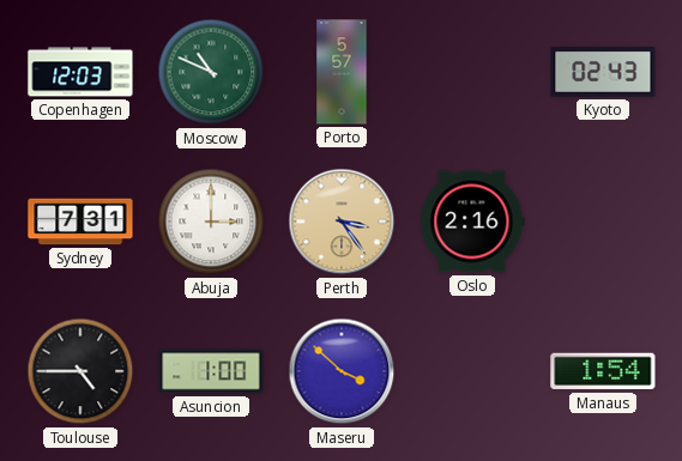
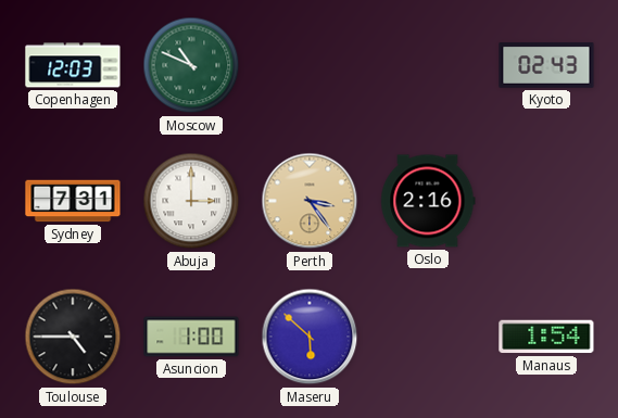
Porto: 5:57 -> none (342, 72)
Maseru: 3:52 -> 5:52 (310, 337)
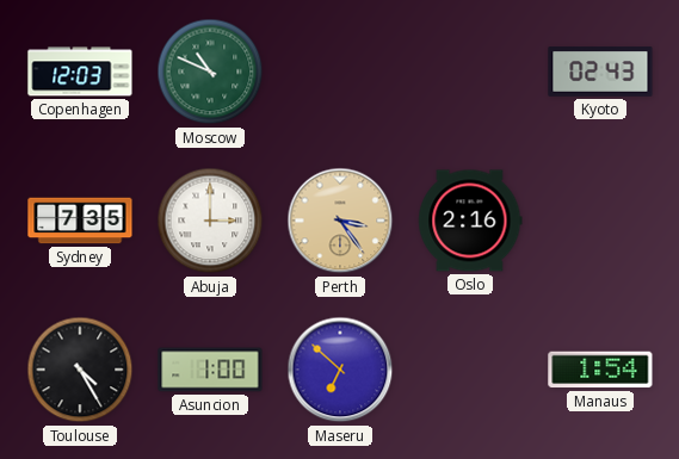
Sydney: 7:31 -> 7:35 (80, 221)
Toulouse: 4:45 -> 4:25 (80, 370)
Maseru: 5:52 -> 6:52 (340, 370)
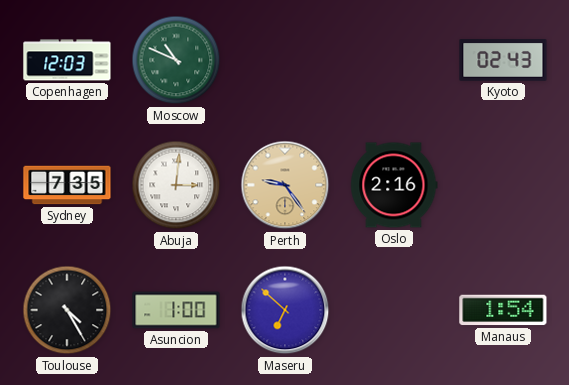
Abuja: 3:00 -> 3:01 (176, 185)
Perth: 3:24 -> 9:24 (285, 185)
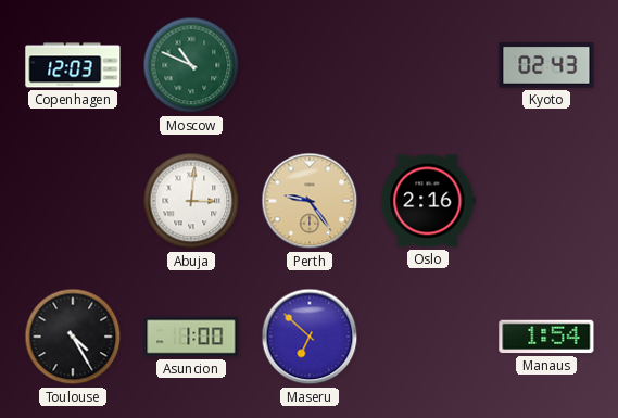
Sydney: 7:35 -> none (67, 185)
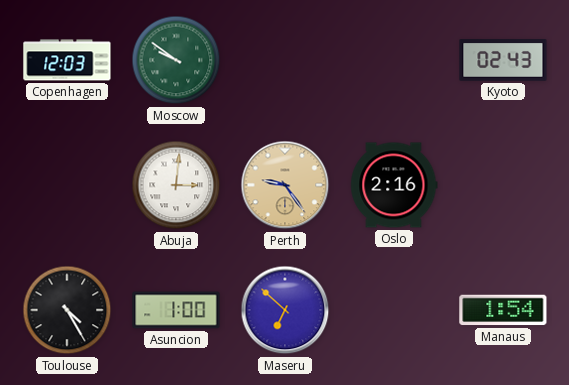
Moscow: 10:49 -> 9:51 (176, 60)
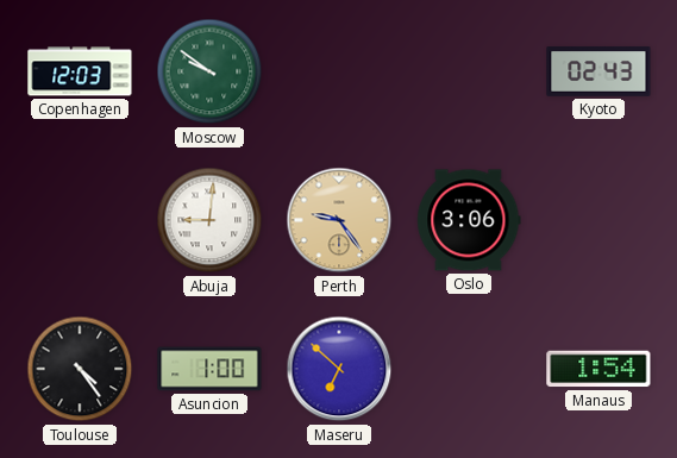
Abuja: 3:01 -> 9:01 (209, 220)
Oslo: 2:16 -> 3:06 (469, 220)
Toulouse: 4:25 -> 4:24 (80, 369)
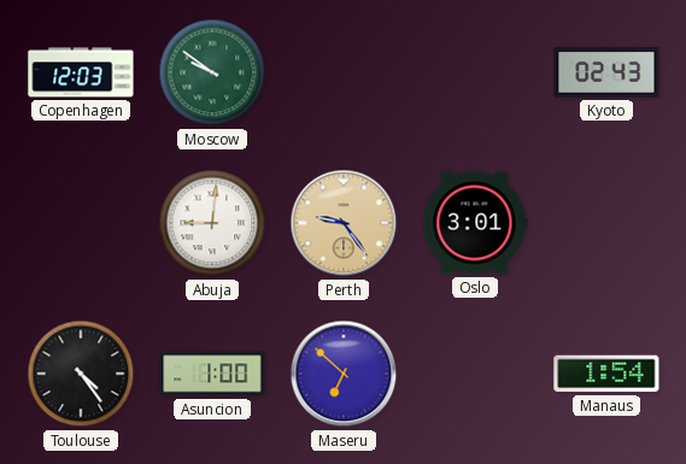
Oslo: 3:06 -> 3:01 (475, 223)
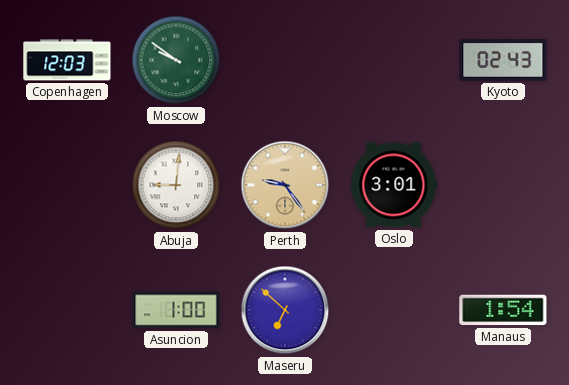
Toulouse: 4:24 -> none (81, 374)
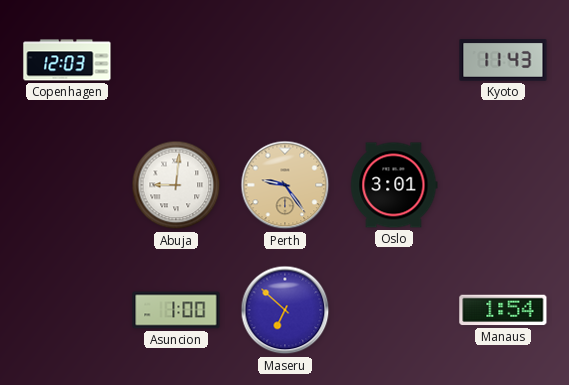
Moscow: 9:51 -> none (176, 60)
Kyoto: 02:43 -> 11:43 (503, 60)
